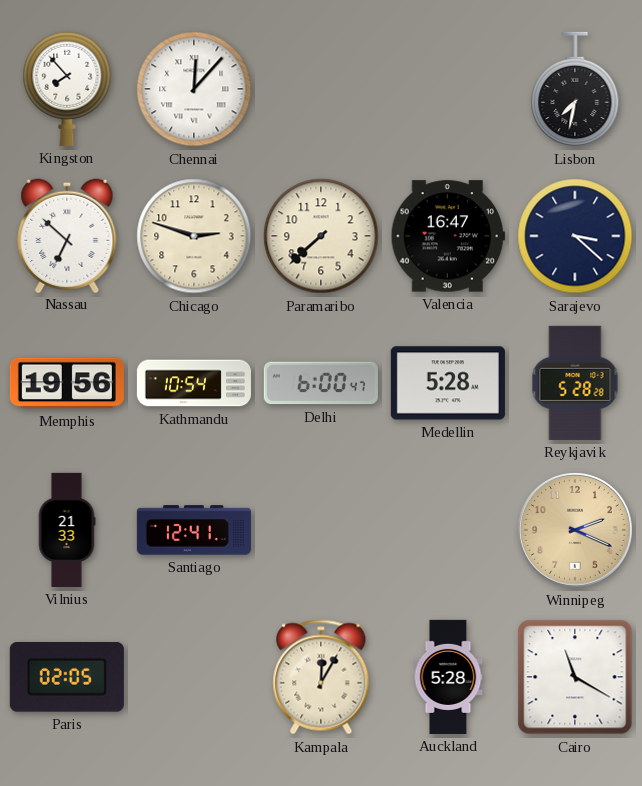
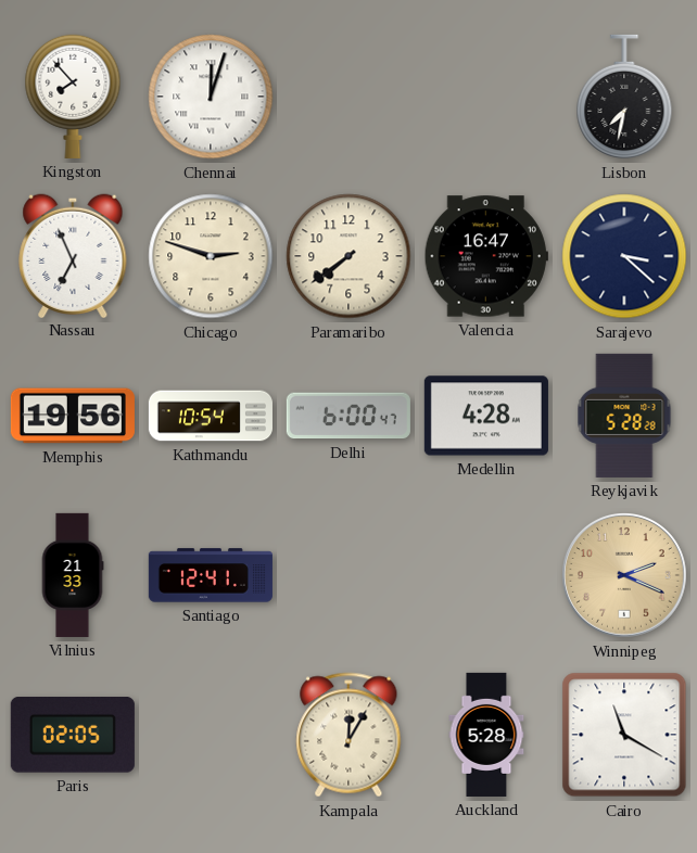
Chennai: 12:07 -> 12:03 (211, 97)
Nassau: 6:52 -> 6:56 (73, 255)
Paramaribo: 7:38 -> 7:39 (348, 256)
Medellin: 5:28 -> 4:28 (486, 416)
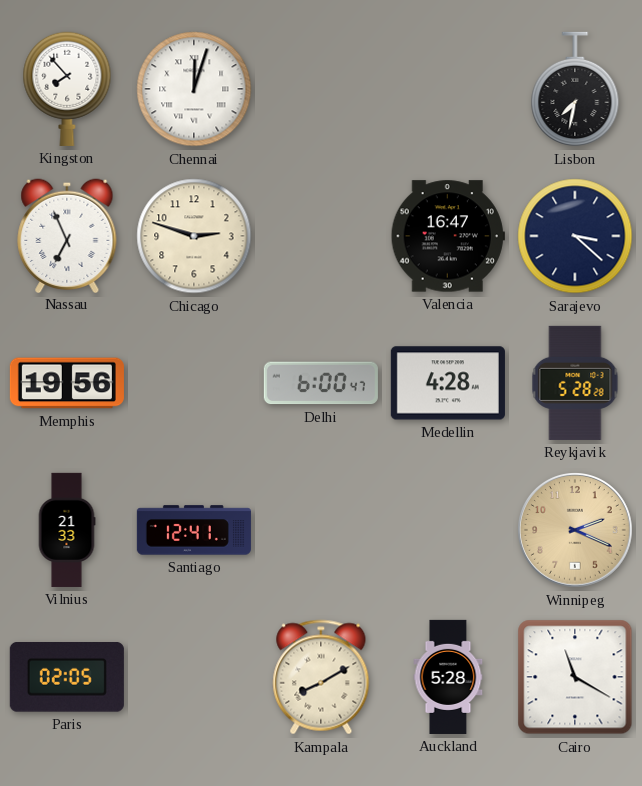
Paramaribo: 7:39 -> none (348, 256)
Kathmandu: 10:54 -> none (211, 416)
Kampala: 12:05 -> 8:10 (321, 677)
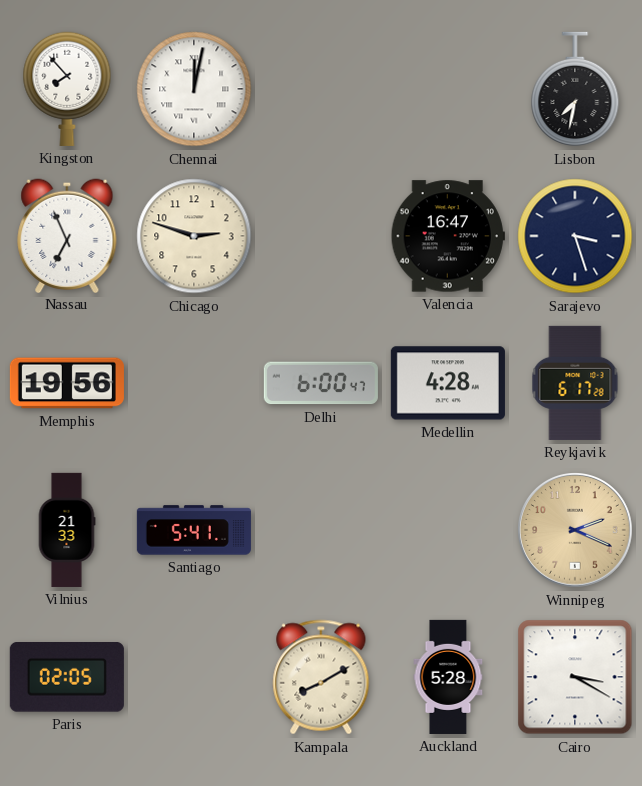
Chennai: 12:03 -> 12:02 (194, 89)
Sarajevo: 3:22 -> 3:27 (575, 236)
Reykjavik: 5:28 -> 6:17 (575, 383)
Santiago: 12:41 -> 5:41 (194, 530)
Cairo: 11:20 -> 3:20 (575, 677)
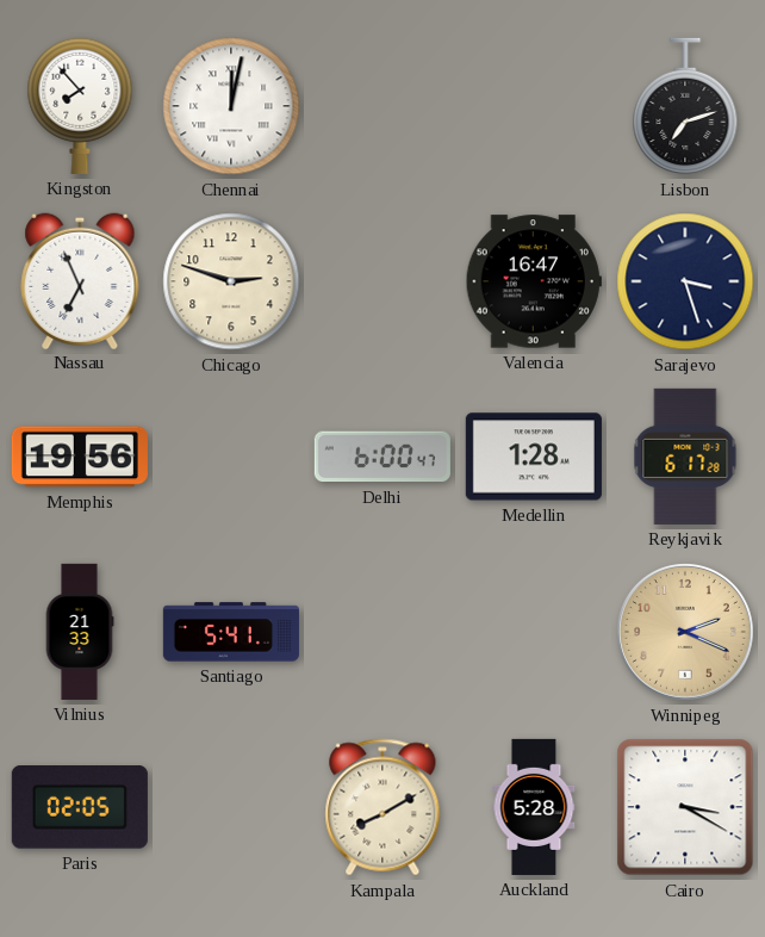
Lisbon: 7:32 -> 7:12 (685, 106)
Medellin: 4:28 -> 1:28 (534, 457)
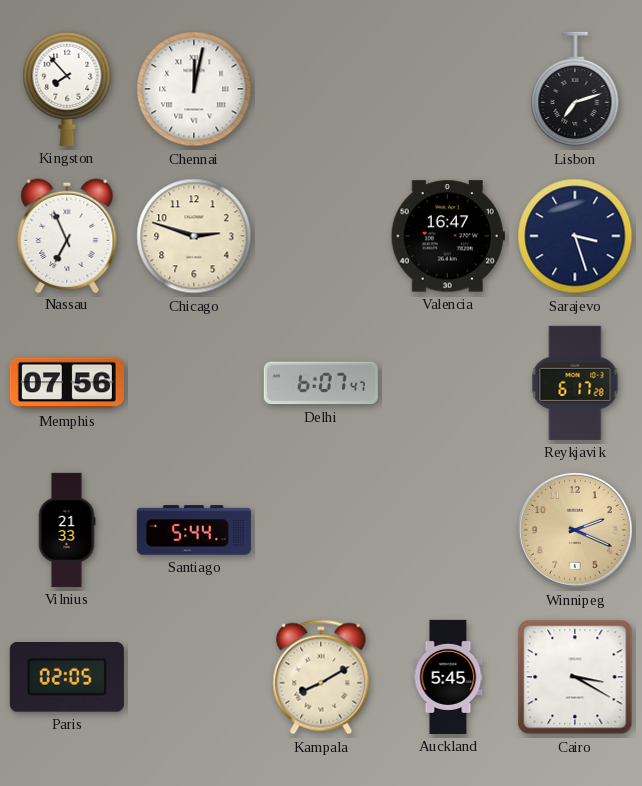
Memphis: 19:56 -> 07:56 (67, 383)
Delhi: 6:00 -> 6:07 (321, 383)
Medellin: 1:28 -> none (534, 457)
Santiago: 5:41 -> 5:44 (194, 530)
Auckland: 5:28 -> 5:45 (448, 677)
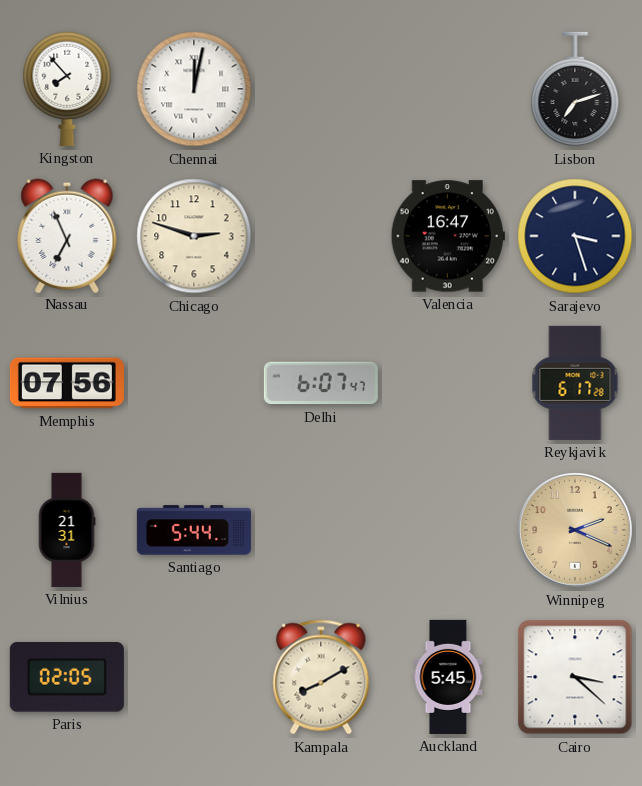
Vilnius: 21:33 -> 21:31 (67, 530)
Cairo: 3:20 -> 3:22 (575, 677)
